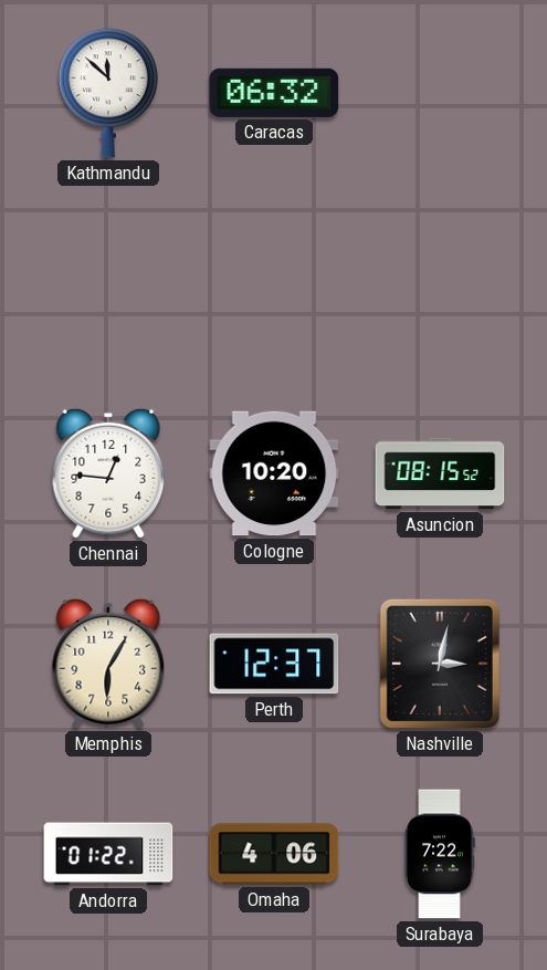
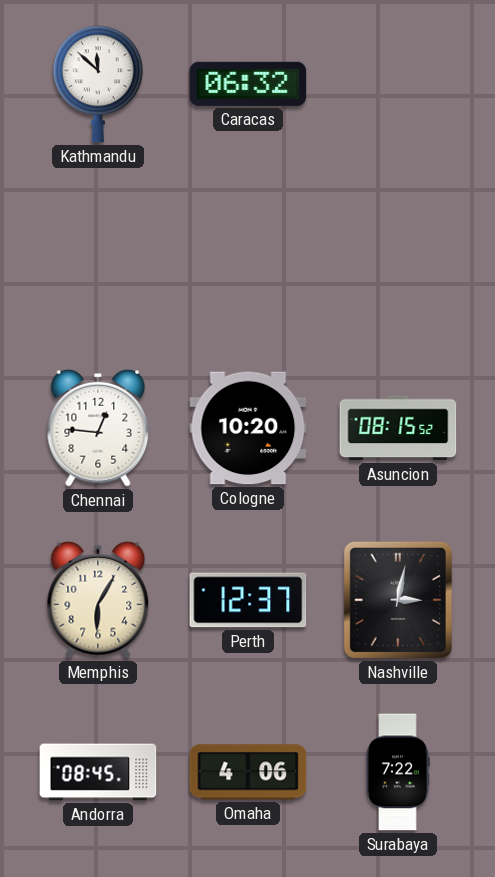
Andorra: 01:22 -> 08:45 (98, 772)
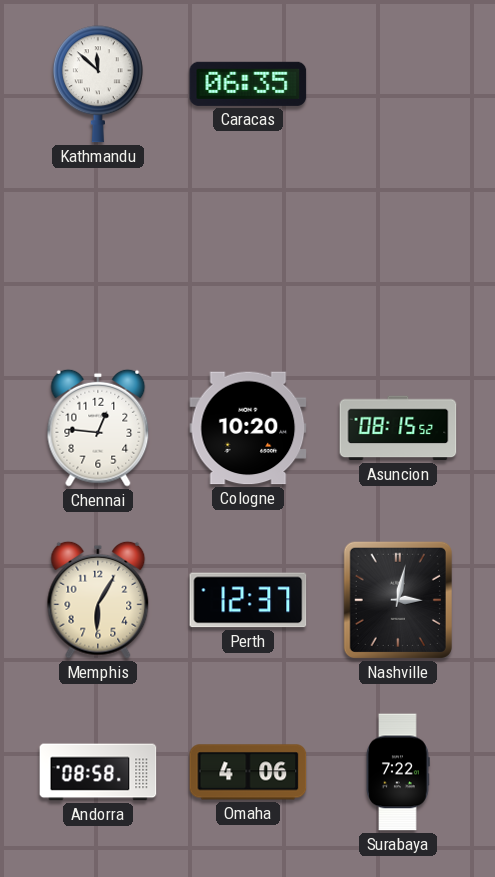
Caracas: 06:32 -> 06:35 (248, 84)
Andorra: 08:45 -> 08:58 (98, 772)
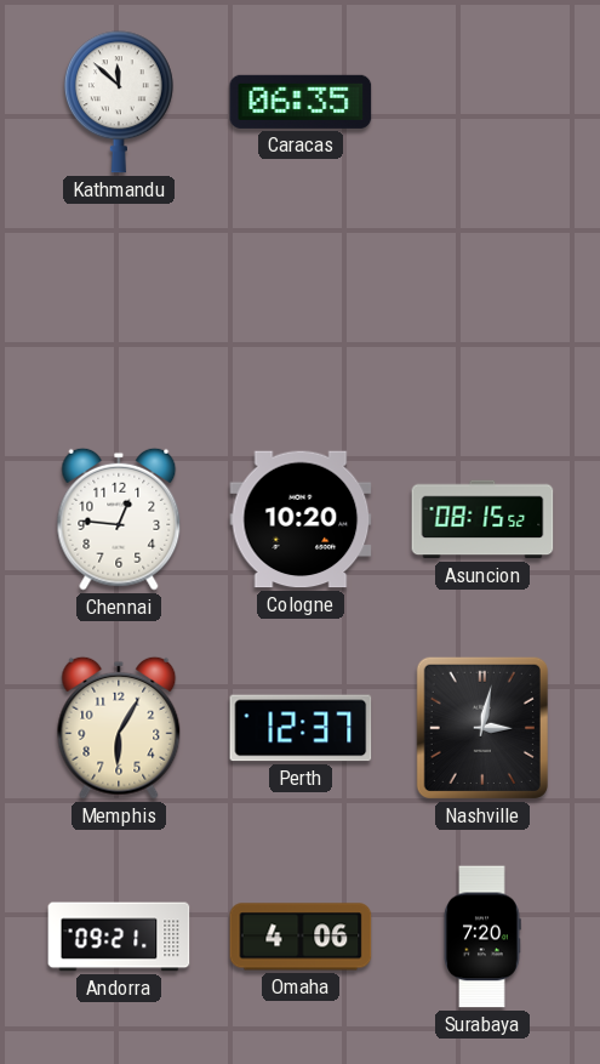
Andorra: 08:58 -> 09:21 (119, 937)
Surabaya: 7:22 -> 7:20 (482, 937)
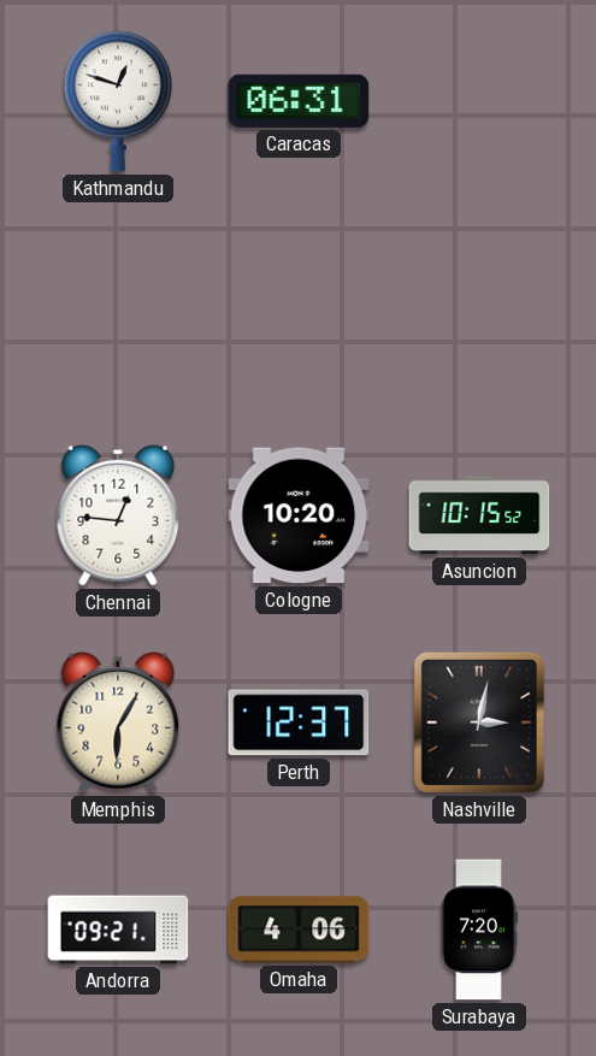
Kathmandu: 11:52 -> 12:48 (118, 101)
Caracas: 06:35 -> 06:31 (299, 101)
Asuncion: 08:15 -> 10:15 (479, 515)
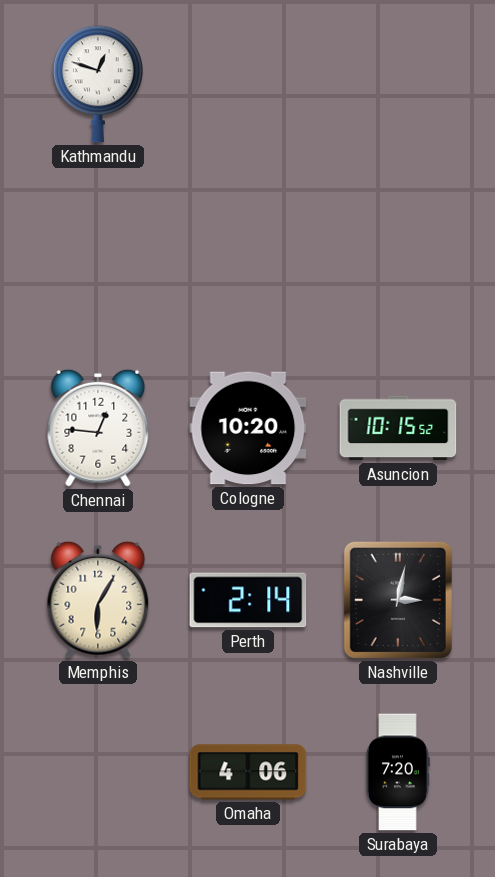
Caracas: 06:31 -> none (299, 101)
Perth: 12:37 -> 2:14 (248, 600)
Andorra: 09:21 -> none (118, 930)
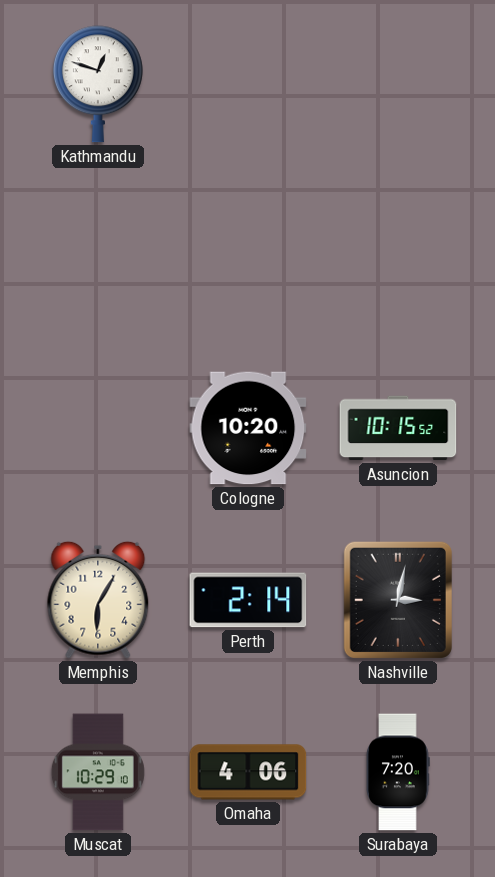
Chennai: 12:46 -> none (98, 428)
Muscat: none -> 10:29 (98, 772)
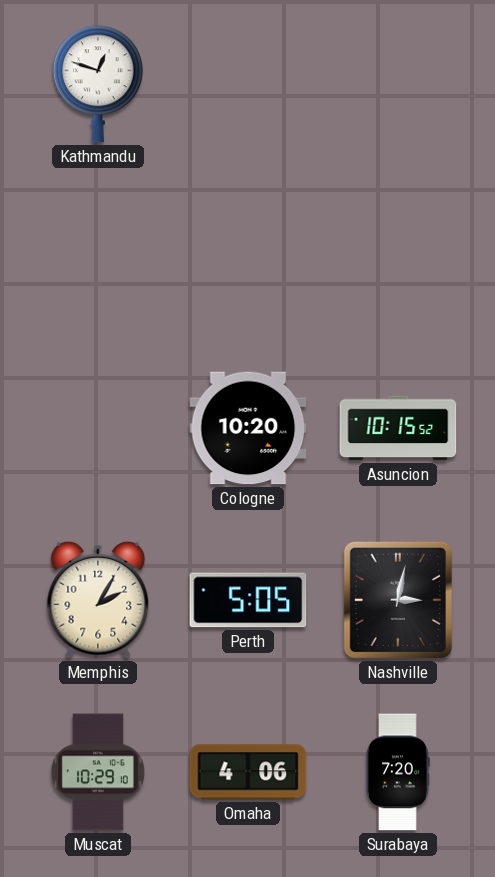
Memphis: 6:05 -> 2:05 (98, 600)
Perth: 2:14 -> 5:05 (248, 600)
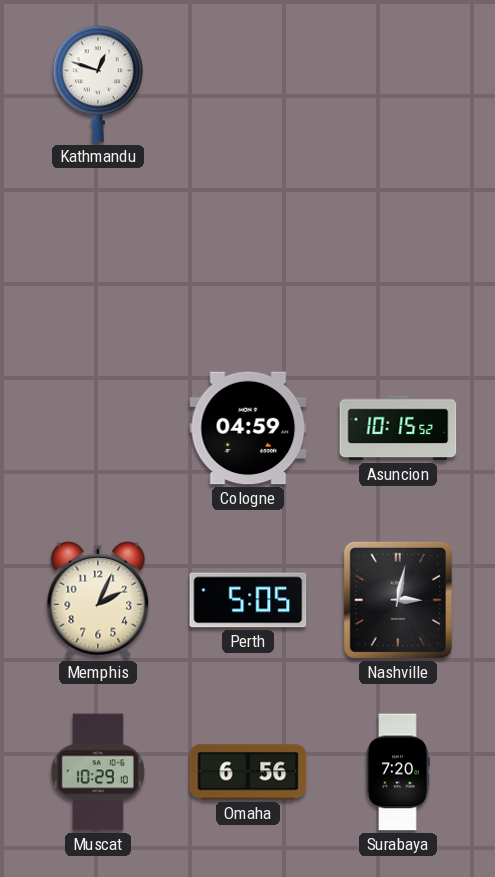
Cologne: 10:20 -> 04:59 (248, 428)
Memphis: 2:05 -> 2:04 (98, 600)
Omaha: 4:06 -> 6:56 (248, 772)
